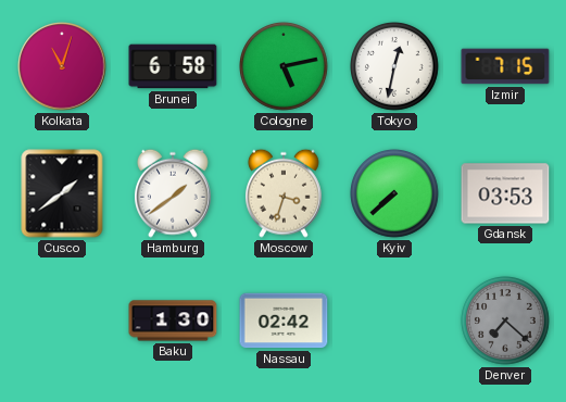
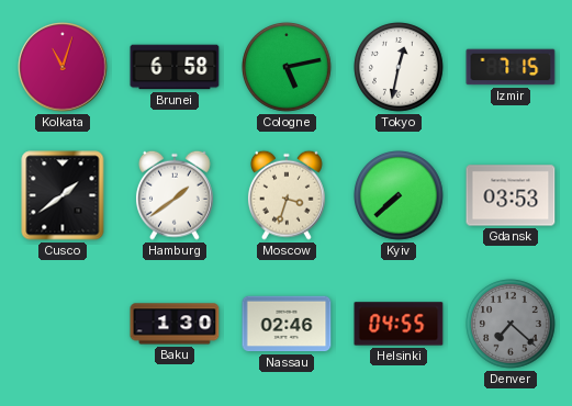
Nassau: 02:42 -> 02:46 (287, 324)
Helsinki: none -> 04:55 (399, 324)
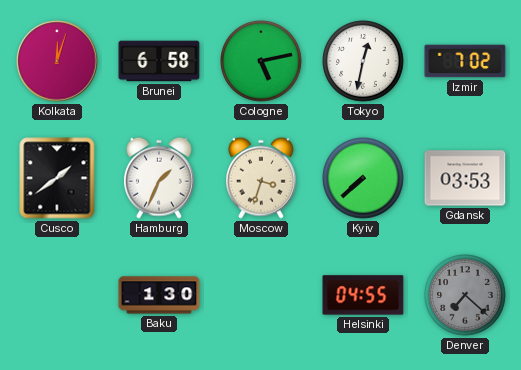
Kolkata: 11:03 -> 12:03 (57, 61)
Izmir: 7:15 -> 7:02 (465, 61)
Hamburg: 1:39 -> 1:34 (159, 178)
Nassau: 02:46 -> none (287, 324)
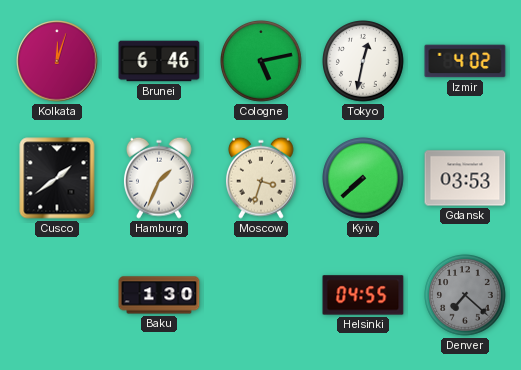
Brunei: 6:58 -> 6:46 (159, 61)
Izmir: 7:02 -> 4:02 (465, 61)
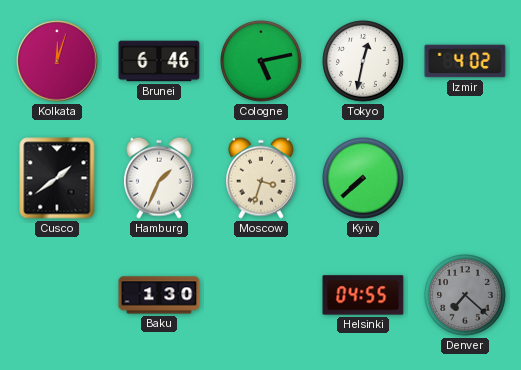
Gdansk: 03:53 -> none (465, 178)
